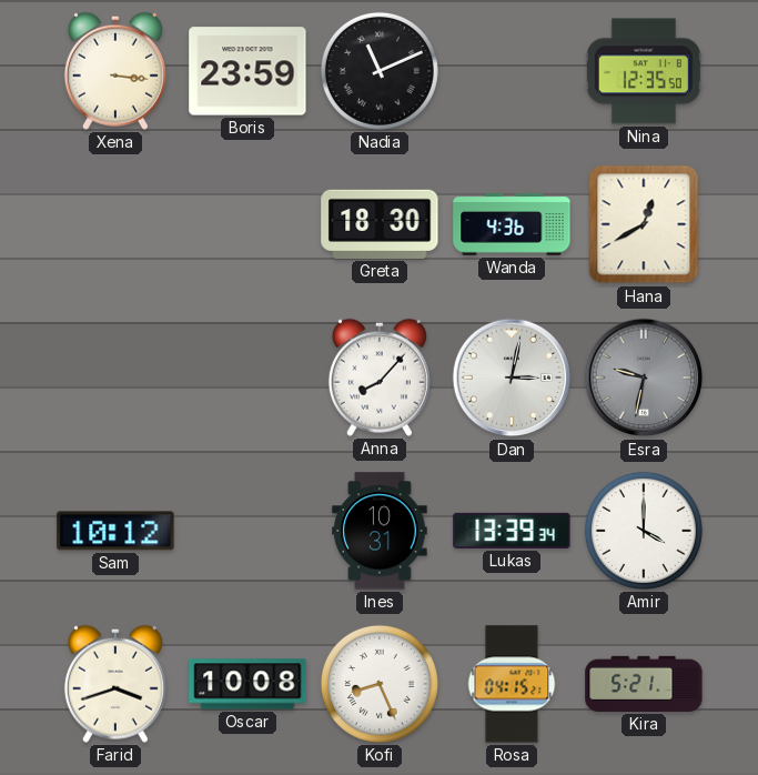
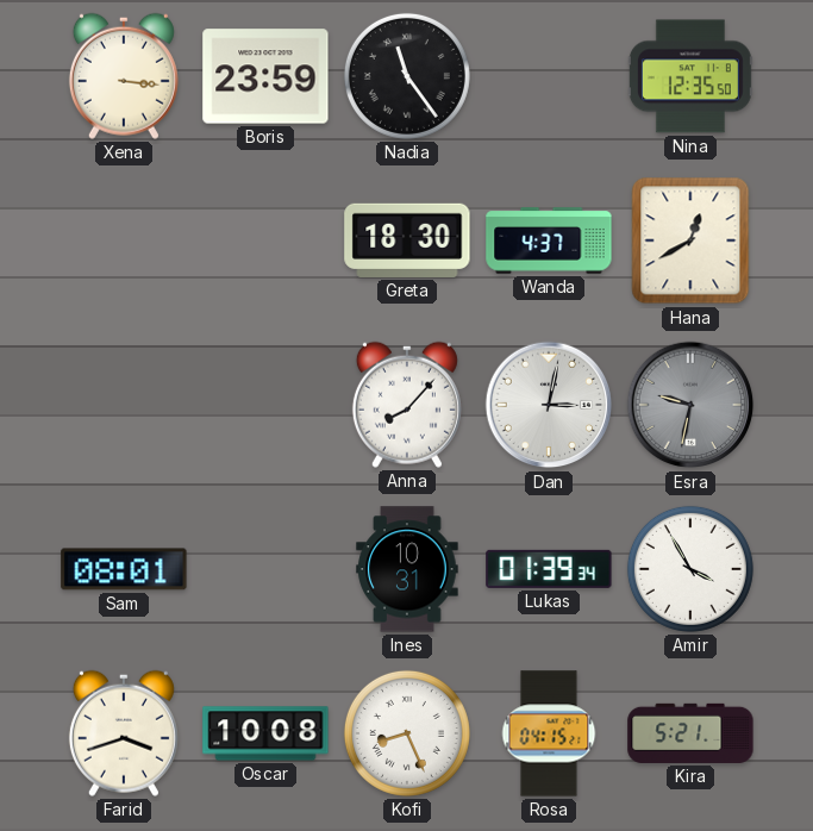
Nadia: 11:11 -> 11:24 (407, 76)
Wanda: 4:36 -> 4:37 (549, 240)
Sam: 10:12 -> 08:01 (124, 569)
Lukas: 13:39 -> 01:39 (549, 569)
Amir: 4:00 -> 3:55 (690, 569)
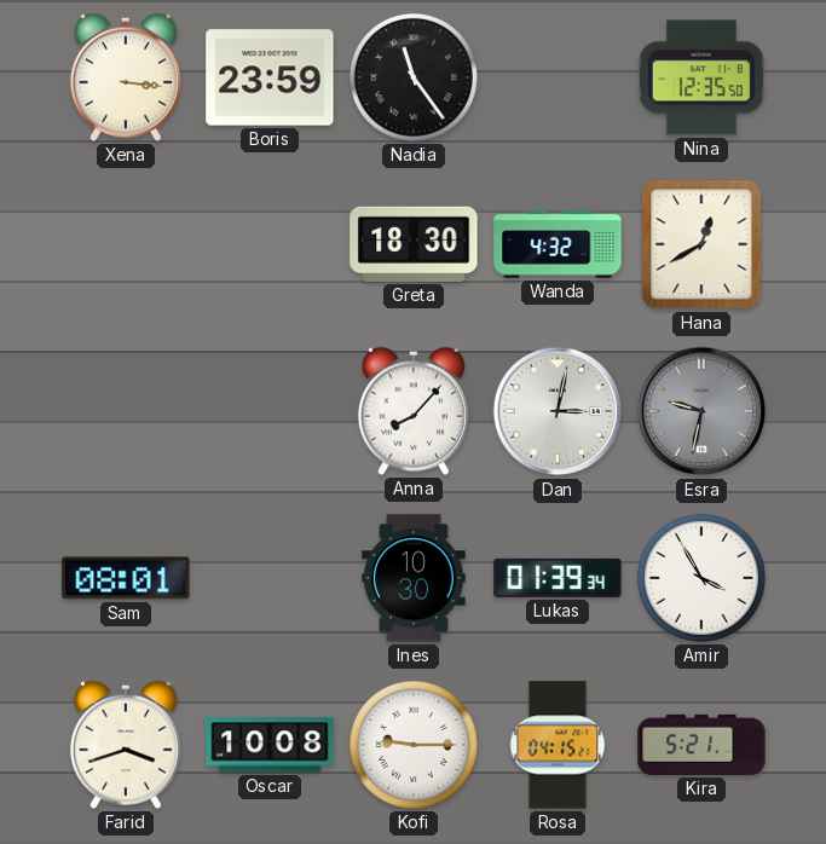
Wanda: 4:37 -> 4:32 (558, 244)
Ines: 10:31 -> 10:30 (414, 578)
Kofi: 8:26 -> 9:15 (414, 745)
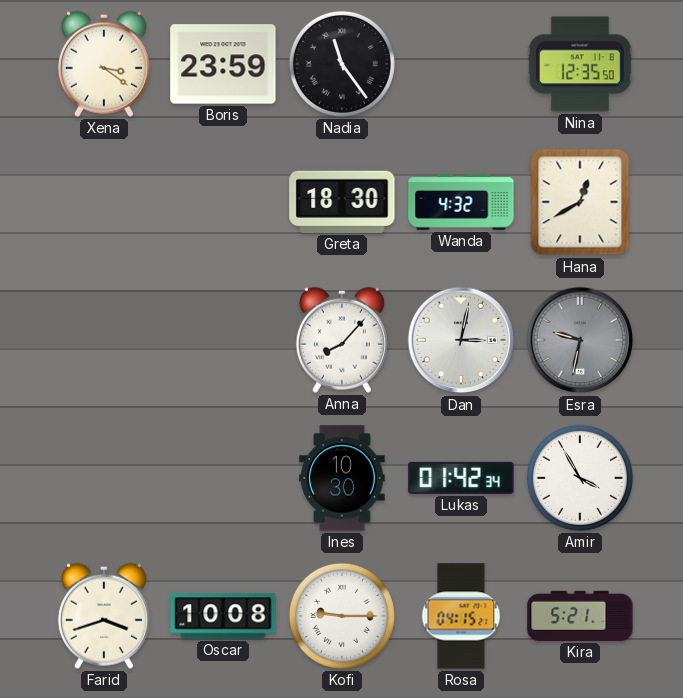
Xena: 3:16 -> 3:21 (104, 64)
Sam: 08:01 -> none (126, 578)
Lukas: 01:39 -> 01:42 (461, 478)
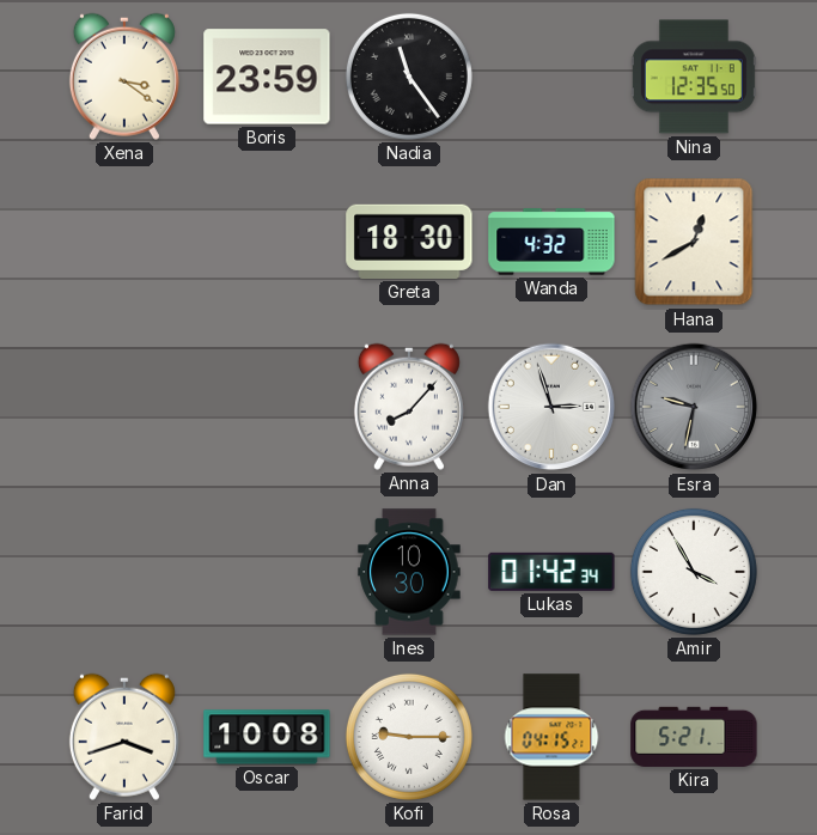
Dan: 3:02 -> 2:57 (551, 407)
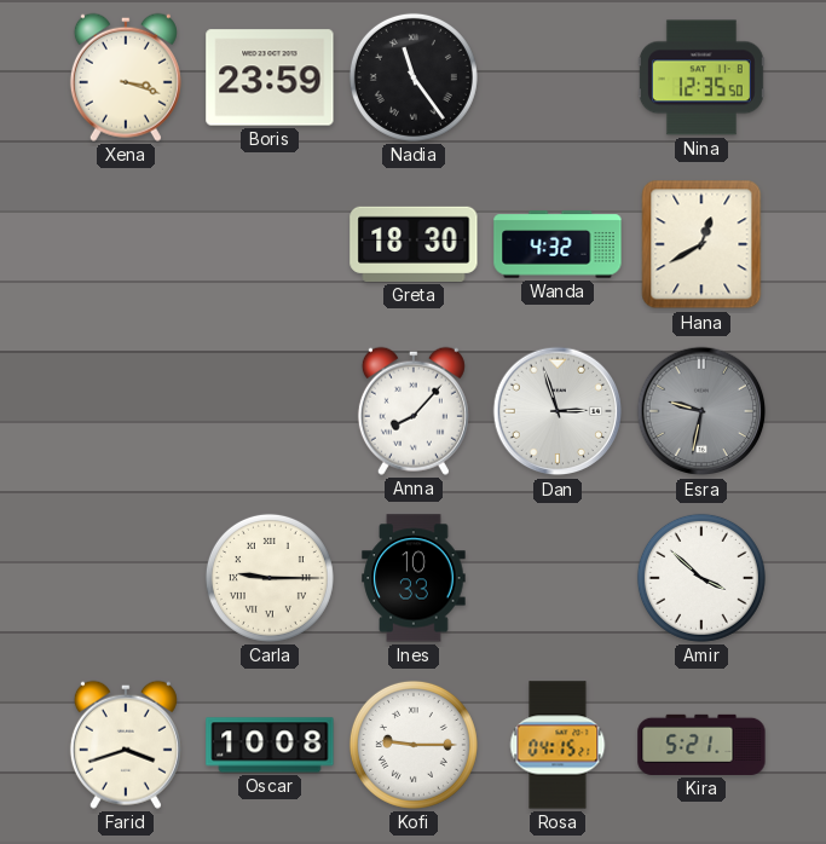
Xena: 3:21 -> 3:18 (126, 77)
Carla: none -> 9:15 (270, 578)
Ines: 10:30 -> 10:33 (414, 578)
Lukas: 01:42 -> none (551, 572)
Amir: 3:55 -> 3:52 (701, 578)
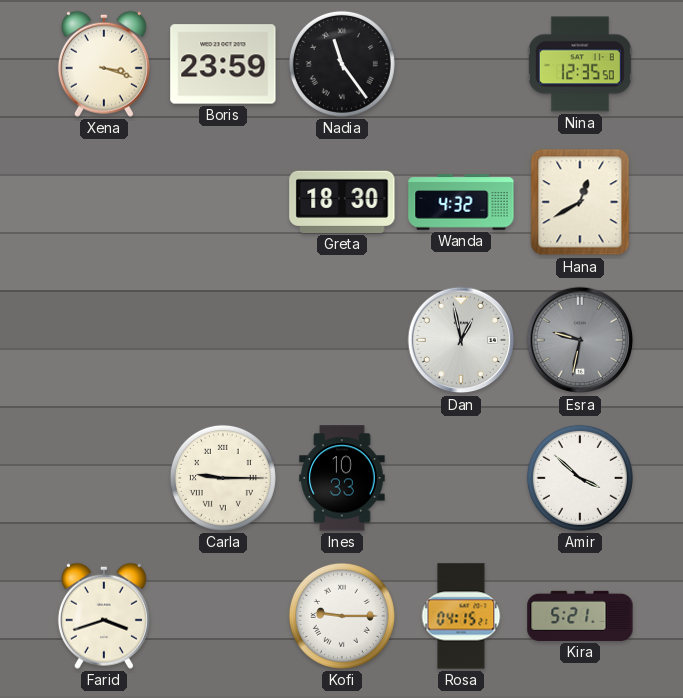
Anna: 8:07 -> none (414, 411)
Dan: 2:57 -> 12:58 (461, 340)
Oscar: 10:08 -> none (270, 745)
